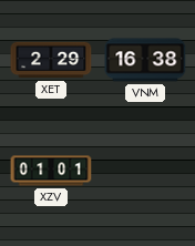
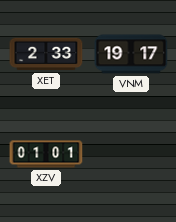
XET: 2:29 -> 2:33 (46, 54)
VNM: 16:38 -> 19:17 (131, 54)
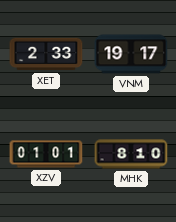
MHK: none -> 8:10 (131, 154)
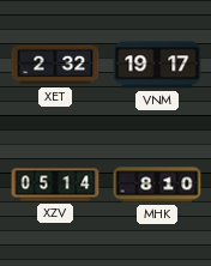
XET: 2:33 -> 2:32 (55, 65)
XZV: 01:01 -> 05:14 (55, 185)
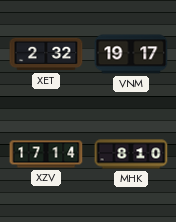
XZV: 05:14 -> 17:14 (46, 154)
